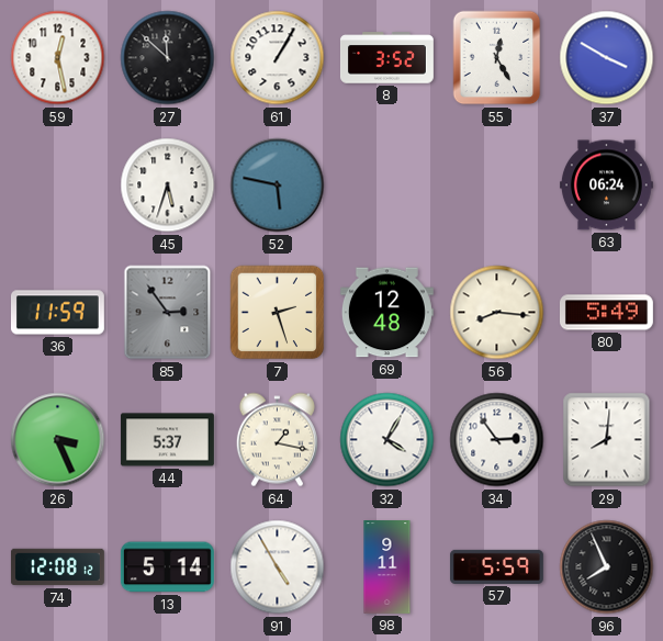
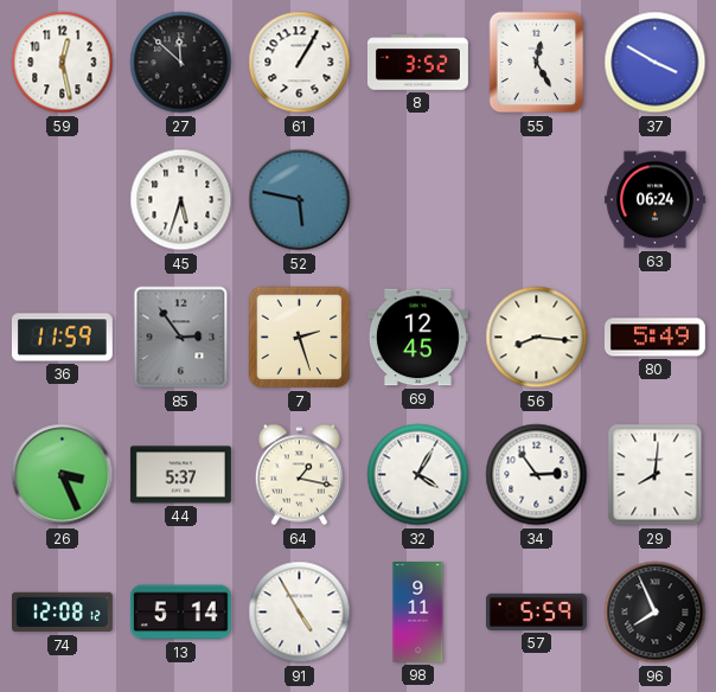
69: 12:48 -> 12:45 (417, 338)
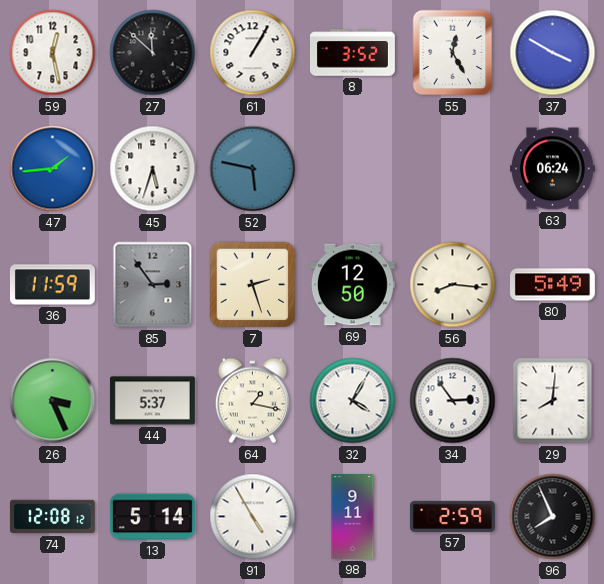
47: none -> 1:44 (53, 169)
69: 12:45 -> 12:50 (352, 285)
57: 5:59 -> 2:59 (452, 516)
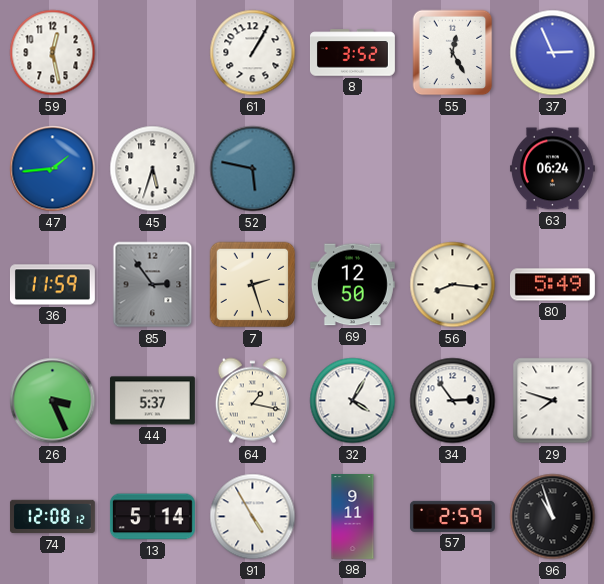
27: 11:52 -> none (153, 53)
37: 3:50 -> 2:56 (553, 53)
29: 8:01 -> 7:48 (553, 401)
96: 7:56 -> 10:57 (553, 517)
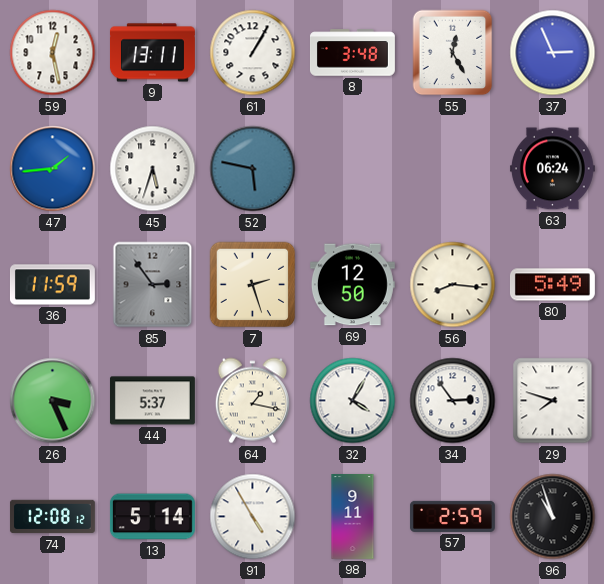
9: none -> 13:11 (152, 53)
8: 3:52 -> 3:48 (353, 53)
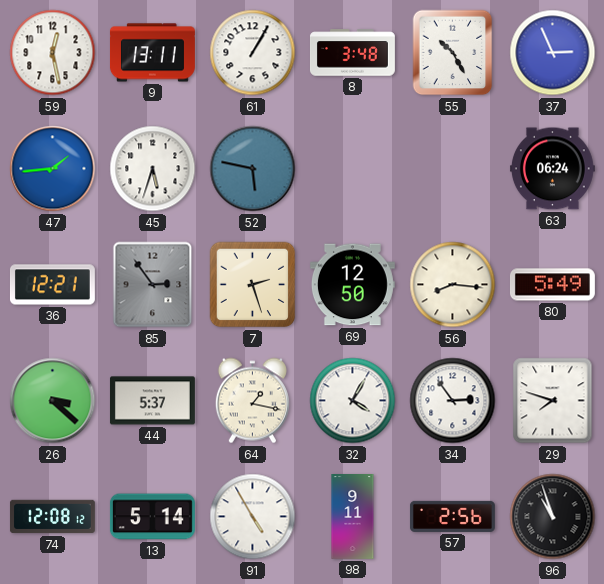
55: 12:25 -> 10:25 (453, 53)
36: 11:59 -> 12:21 (52, 285)
26: 3:26 -> 3:22 (53, 401)
57: 2:59 -> 2:56 (452, 516)
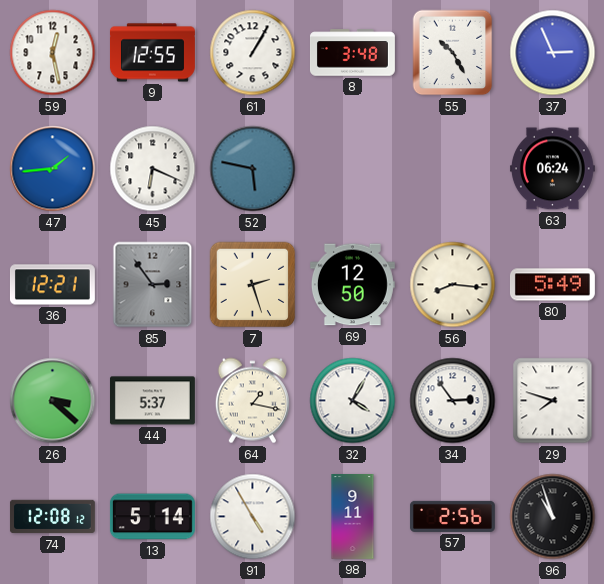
9: 13:11 -> 12:55 (152, 53)
45: 5:33 -> 6:19 (153, 169)
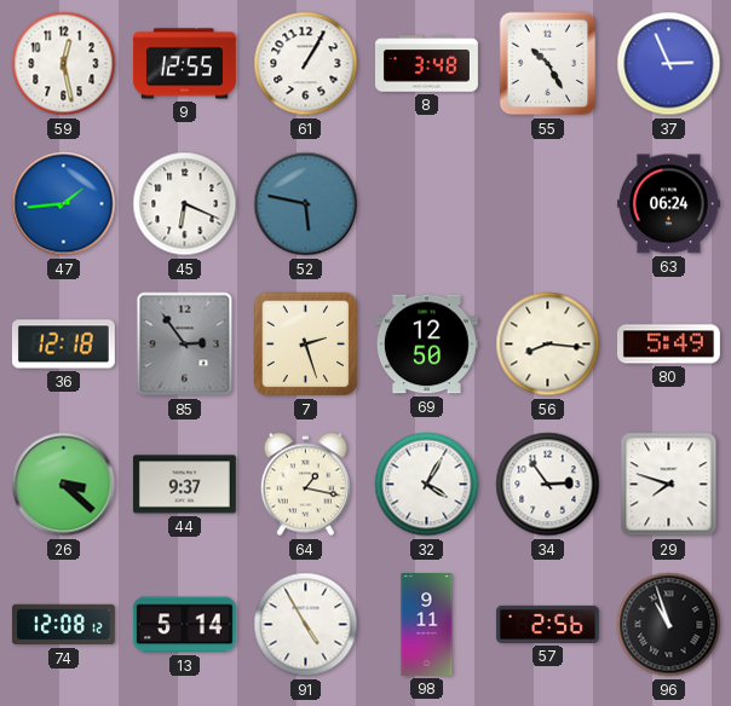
36: 12:21 -> 12:18 (63, 345)
44: 5:37 -> 9:37 (184, 485)
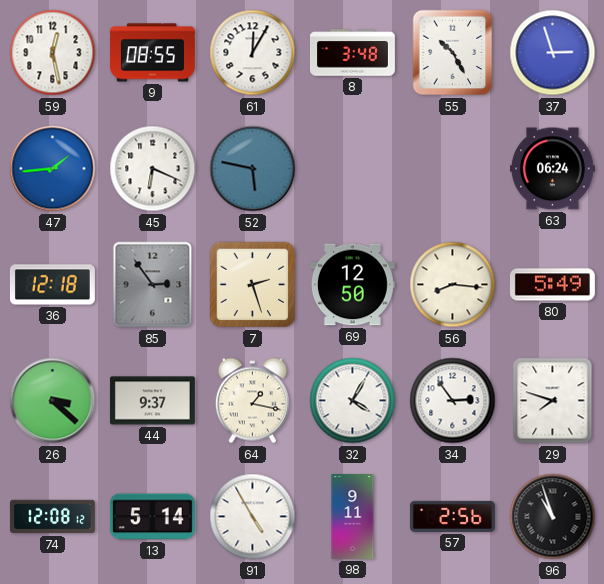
9: 12:55 -> 08:55 (152, 53)
61: 1:05 -> 12:05 (253, 53)
37: 2:56 -> 2:57 (553, 53)
